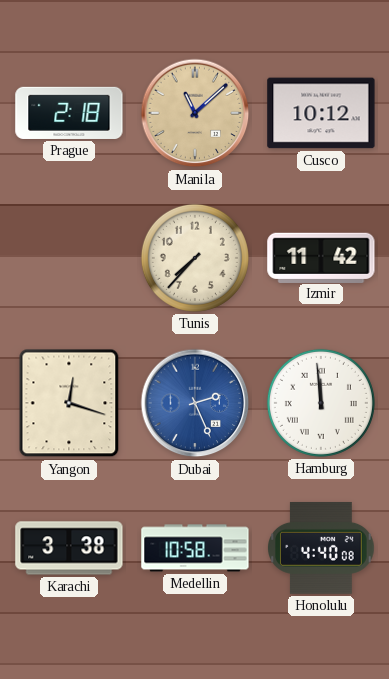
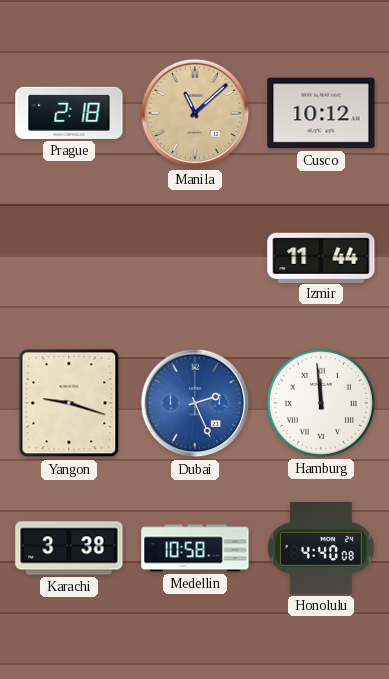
Tunis: 7:37 -> none (195, 258)
Izmir: 11:42 -> 11:44 (321, 257)
Yangon: 12:18 -> 9:18 (69, 403)
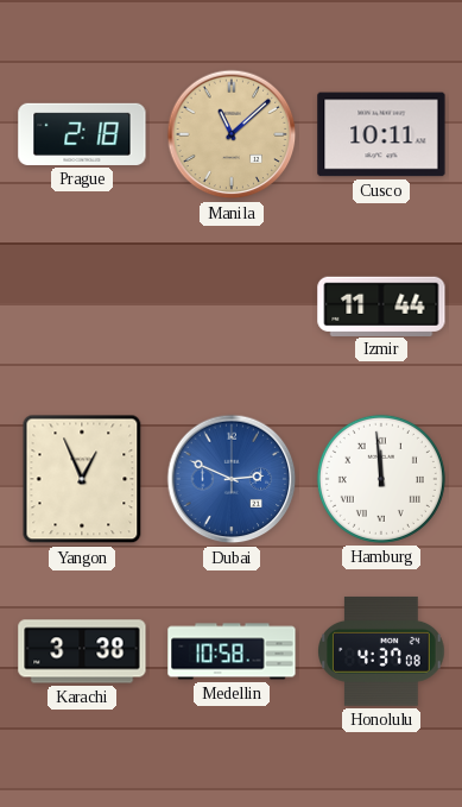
Cusco: 10:12 -> 10:11 (381, 134)
Yangon: 9:18 -> 12:56 (82, 479)
Dubai: 2:26 -> 2:49 (232, 479)
Honolulu: 4:40 -> 4:37 (382, 651)
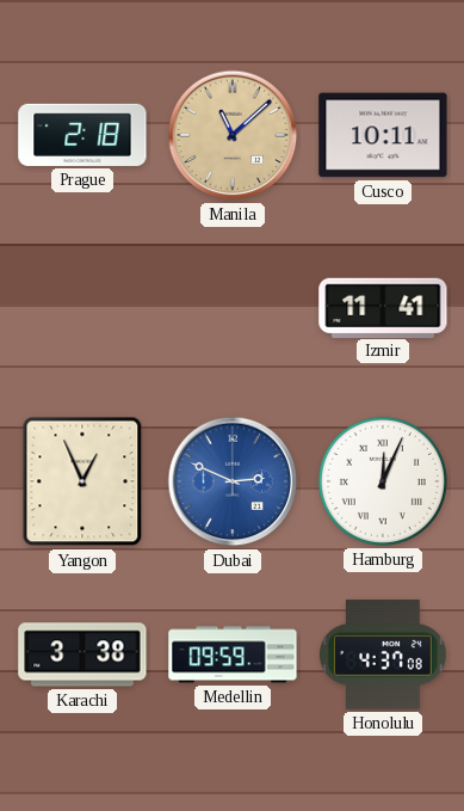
Izmir: 11:44 -> 11:41 (383, 307)
Hamburg: 11:59 -> 12:04 (383, 481)
Medellin: 10:58 -> 09:59 (233, 655)
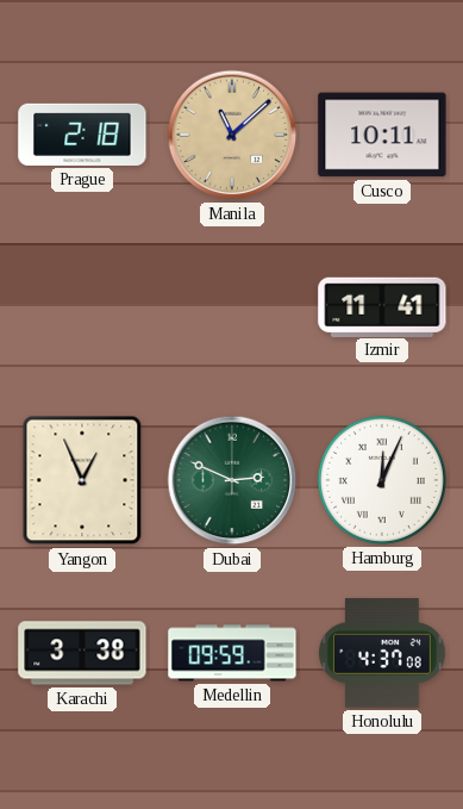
Dubai dial: blue -> green (232, 480)
